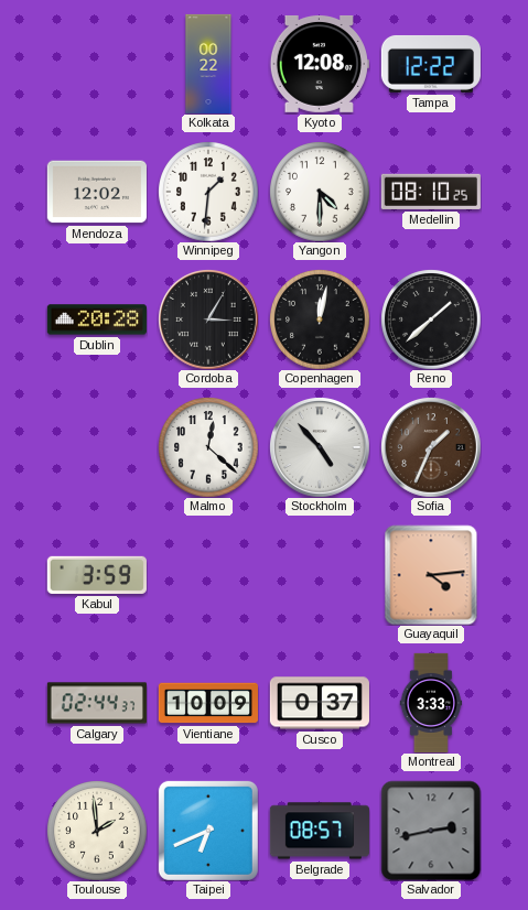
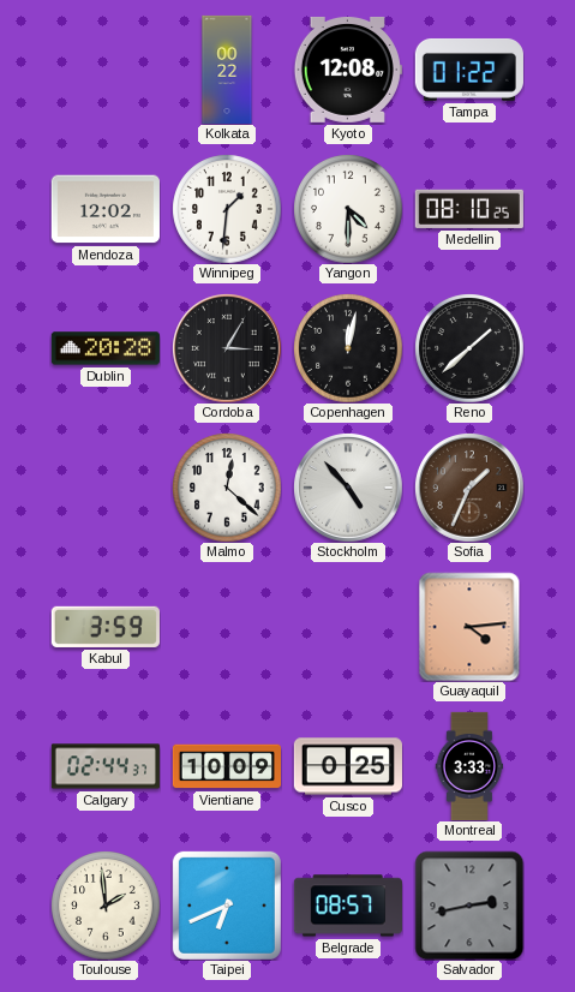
Tampa: 12:22 -> 01:22 (469, 70)
Cusco: 0:37 -> 0:25 (348, 766)
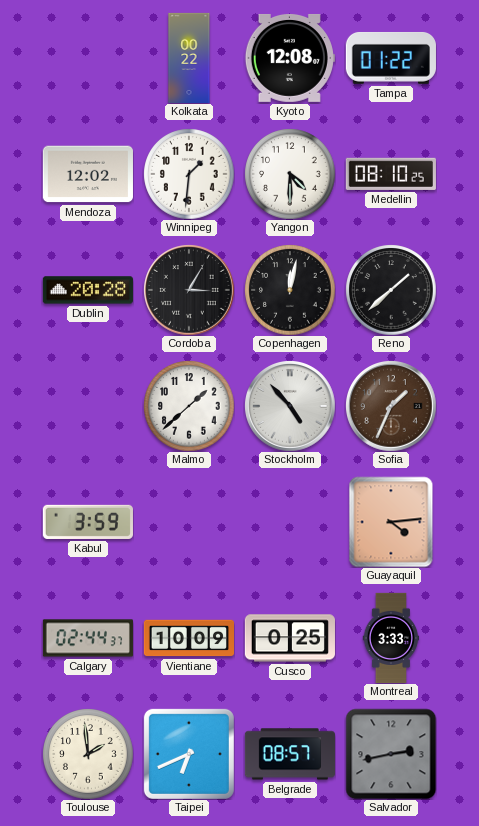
Malmo: 12:22 -> 1:38 (189, 406)
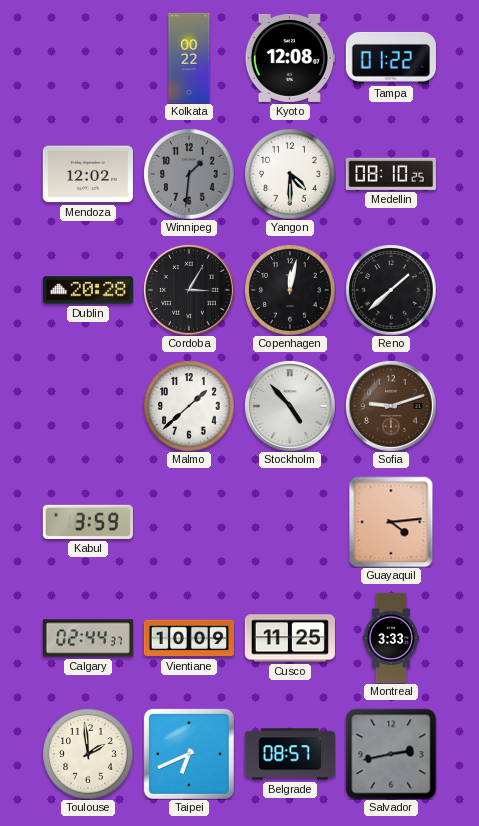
Winnipeg dial: white -> grey (189, 174)
Sofia: 1:34 -> 9:12 (391, 406)
Cusco: 0:25 -> 11:25 (290, 638)
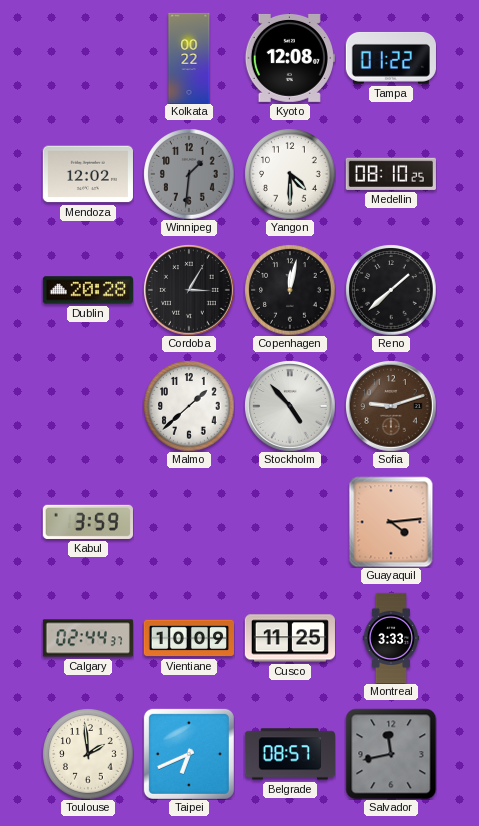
Salvador: 2:43 -> 11:43 (391, 754)
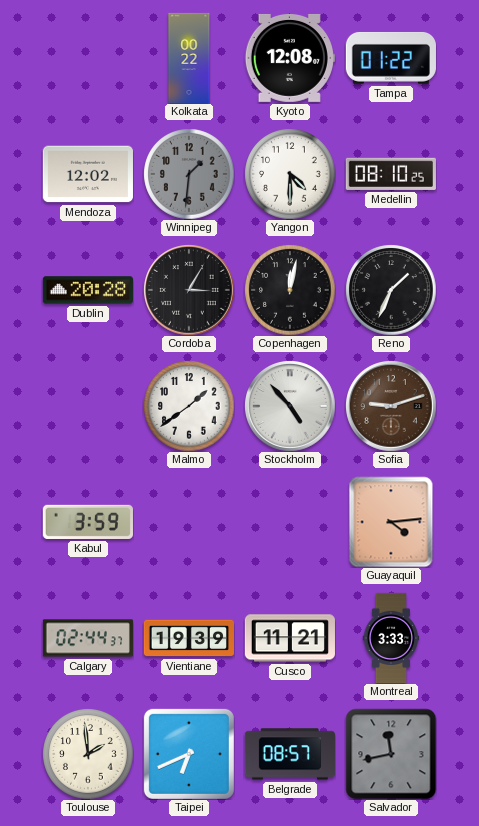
Reno: 1:38 -> 1:34 (391, 290)
Malmo: 1:38 -> 1:39 (189, 406)
Vientiane: 10:09 -> 19:39 (188, 638)
Cusco: 11:25 -> 11:21 (290, 638)
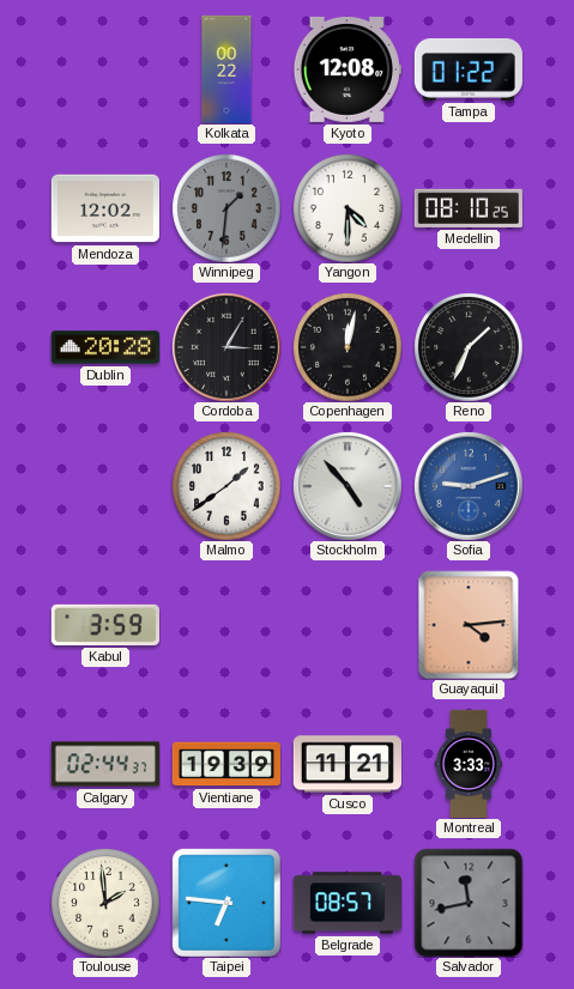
Sofia dial: brown -> blue (469, 486)
Taipei: 6:41 -> 6:46 (226, 903)
